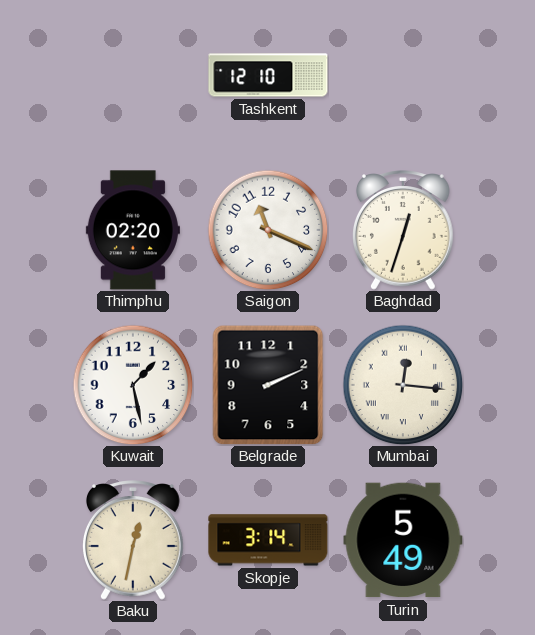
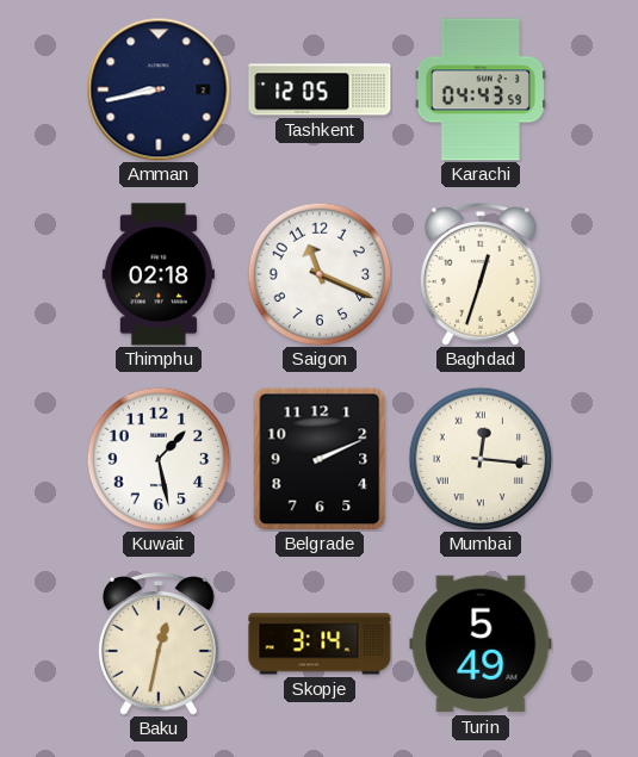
Amman: none -> 8:43 (159, 89)
Tashkent: 12:10 -> 12:05 (320, 89)
Karachi: none -> 04:43 (481, 89)
Thimphu: 02:20 -> 02:18 (159, 274)
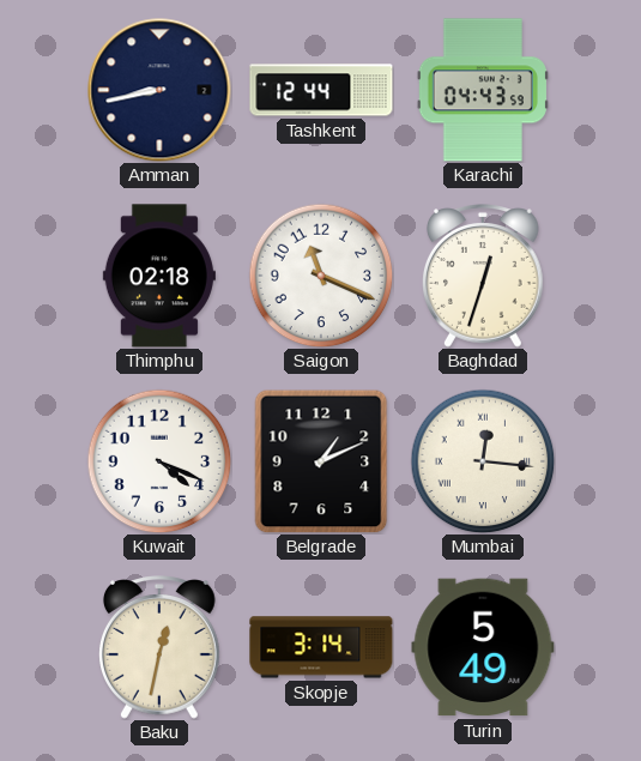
Tashkent: 12:05 -> 12:44 (321, 90)
Kuwait: 1:28 -> 4:19 (159, 461)
Belgrade: 2:11 -> 1:11 (321, 461)
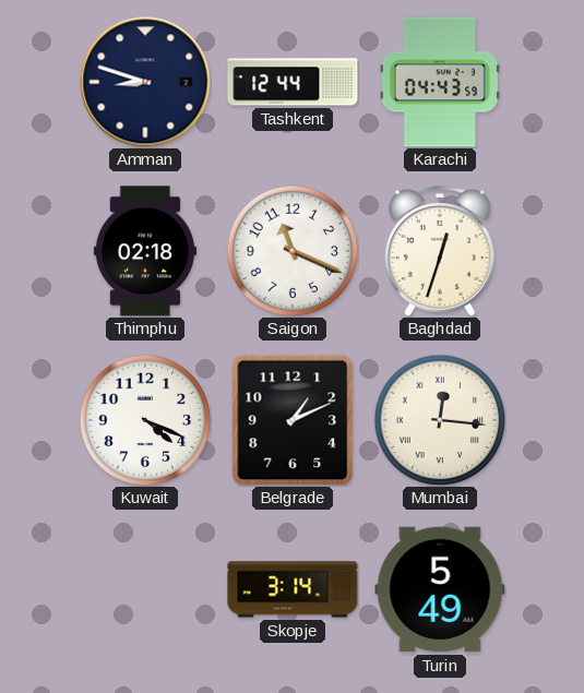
Amman: 8:43 -> 8:48 (145, 82)
Baku: 12:32 -> none (159, 647)
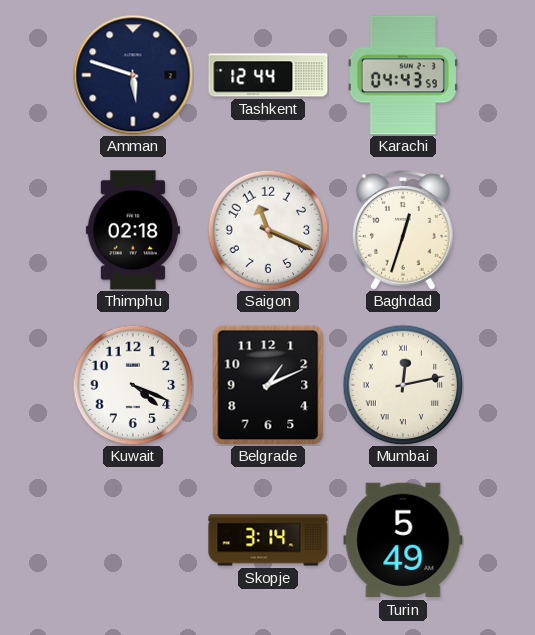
Amman: 8:48 -> 5:48 (133, 75)
Mumbai: 12:16 -> 12:13 (403, 385)
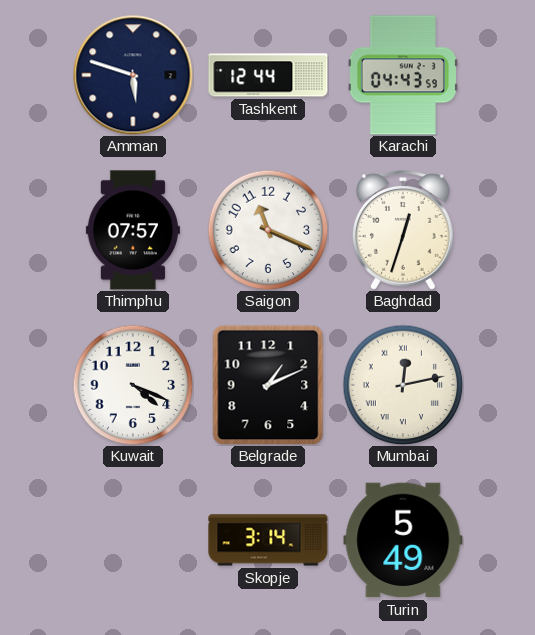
Thimphu: 02:18 -> 07:57 (133, 230)
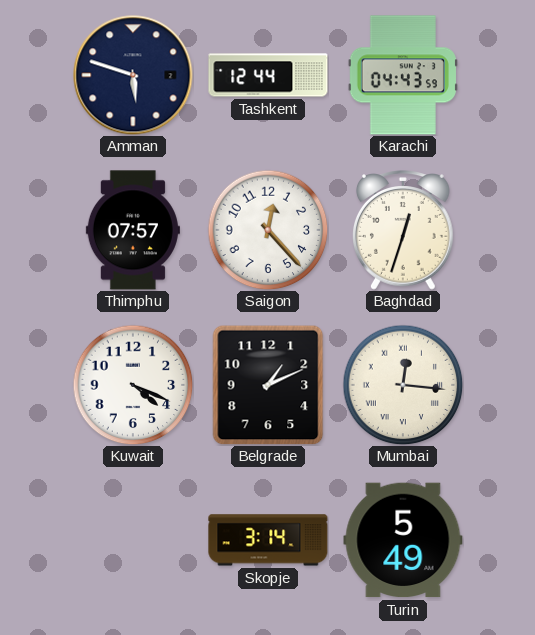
Saigon: 11:19 -> 12:23 (268, 230)
Mumbai: 12:13 -> 12:16 (403, 385)
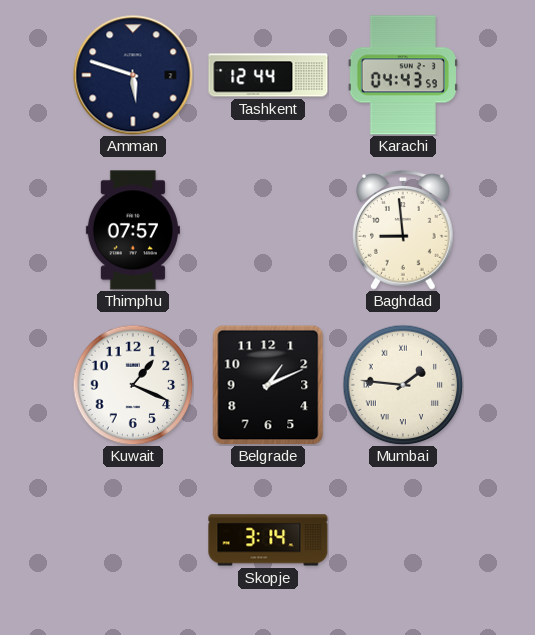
Saigon: 12:23 -> none (268, 230)
Baghdad: 12:33 -> 8:59 (403, 230)
Kuwait: 4:19 -> 1:19 (133, 385)
Mumbai: 12:16 -> 1:46 (403, 385)
Turin: 5:49 -> none (403, 540)
